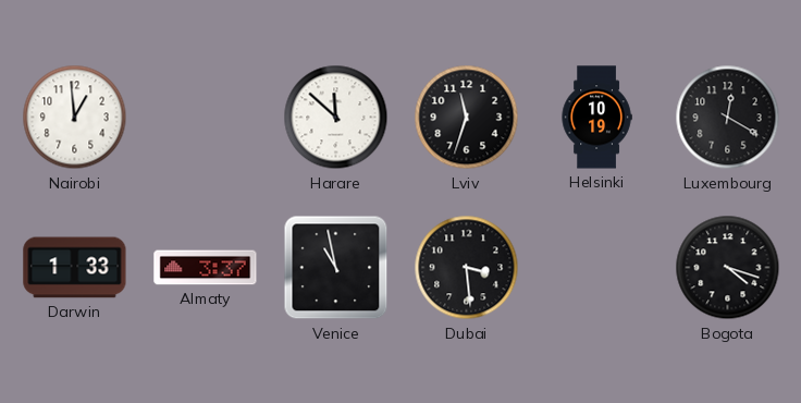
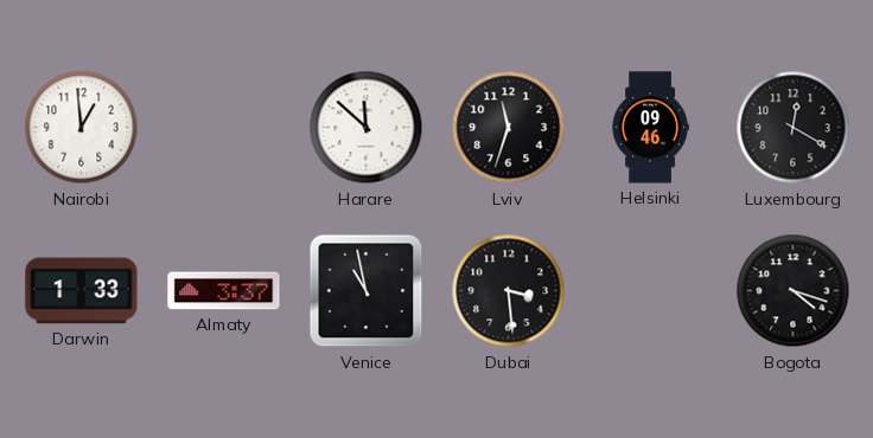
Helsinki: 10:19 -> 09:46 (650, 128)
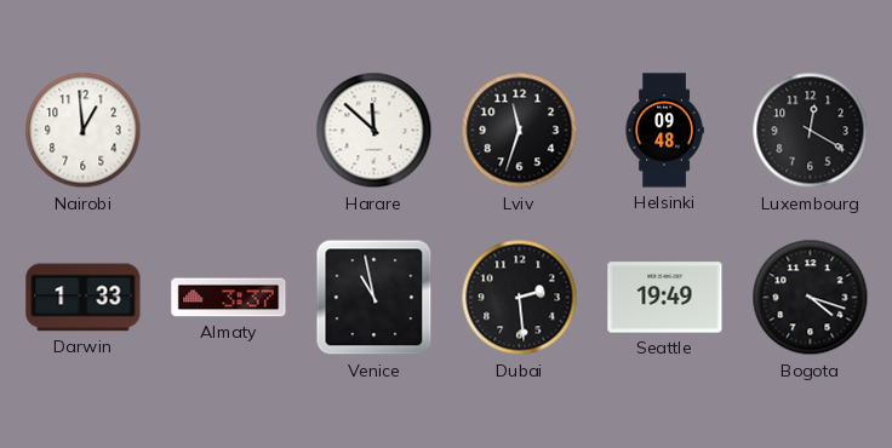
Helsinki: 09:46 -> 09:48 (664, 131)
Dubai: 3:29 -> 2:29 (520, 298)
Seattle: none -> 19:49 (665, 298)
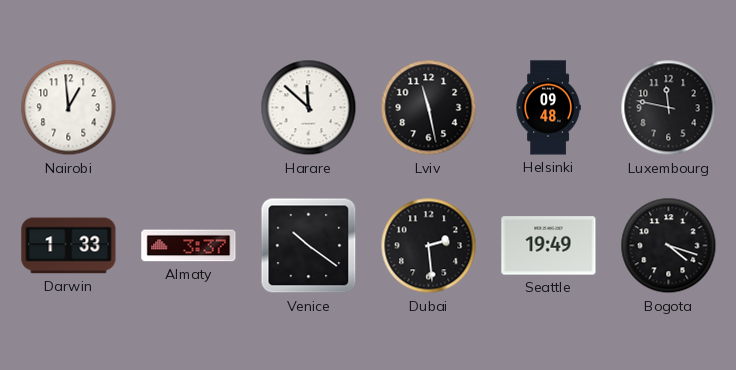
Lviv: 11:33 -> 11:28 (429, 108)
Luxembourg: 12:20 -> 11:47 (669, 108)
Venice: 10:58 -> 10:21 (309, 246)
